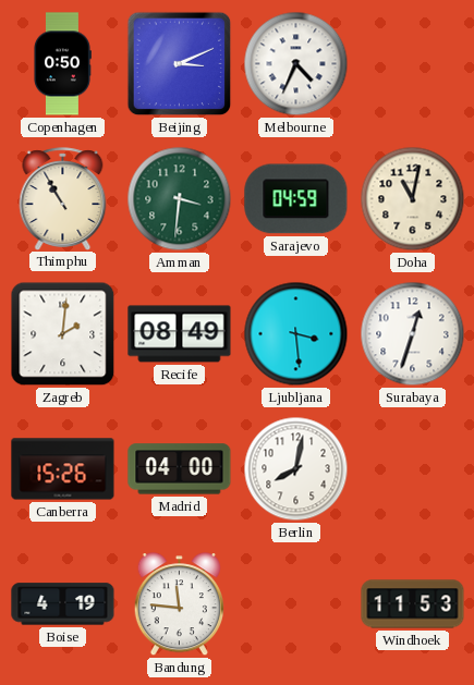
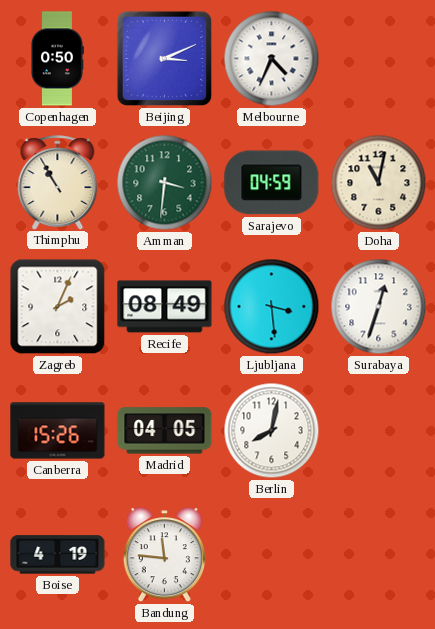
Zagreb: 2:01 -> 2:04 (58, 307)
Madrid: 04:00 -> 04:05 (165, 431)
Windhoek: 11:53 -> none (413, 604)
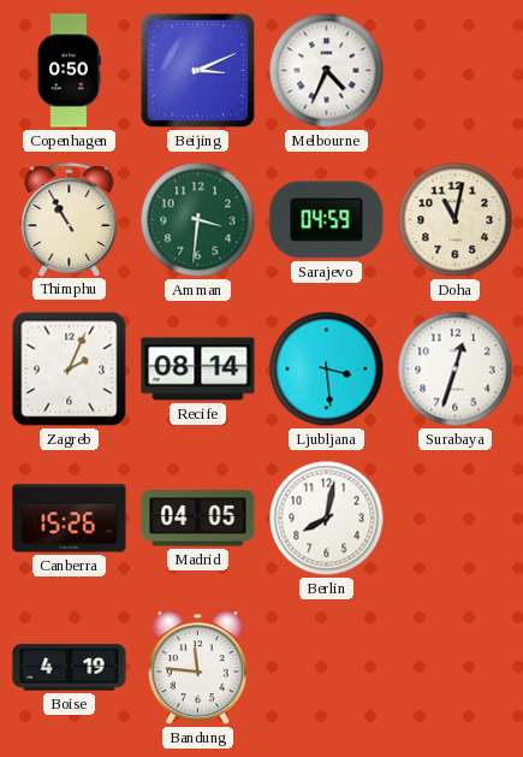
Recife: 08:49 -> 08:14 (198, 369)
